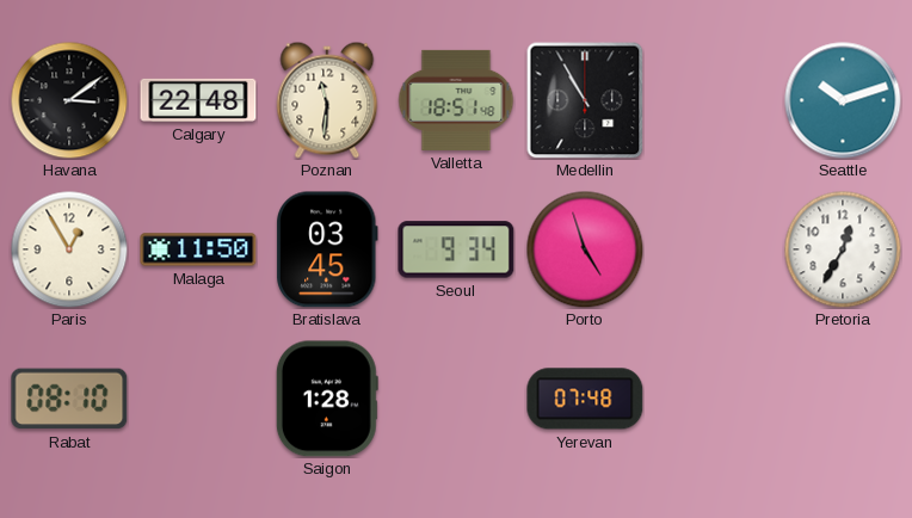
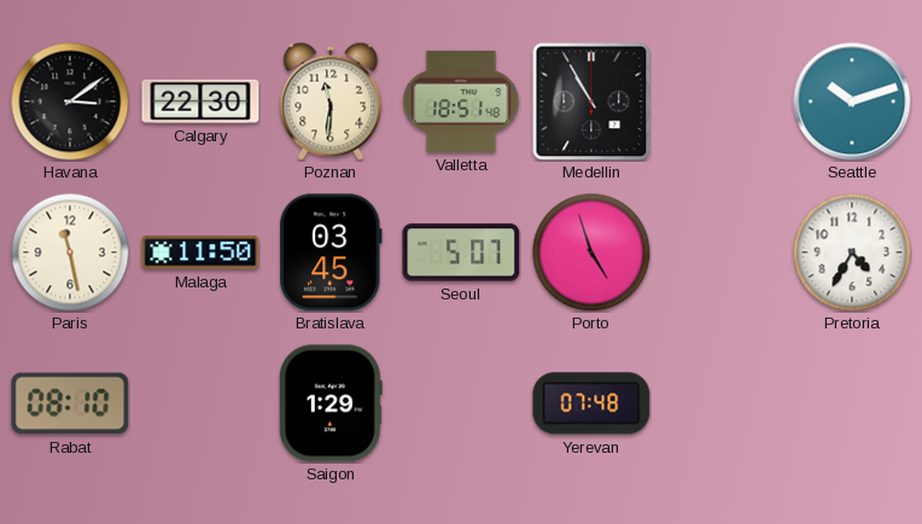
Calgary: 22:48 -> 22:30 (200, 101)
Paris: 12:55 -> 11:28 (70, 252)
Seoul: 9:34 -> 5:07 (461, 252)
Pretoria: 12:35 -> 4:35 (852, 252)
Saigon: 1:28 -> 1:29 (331, 403)
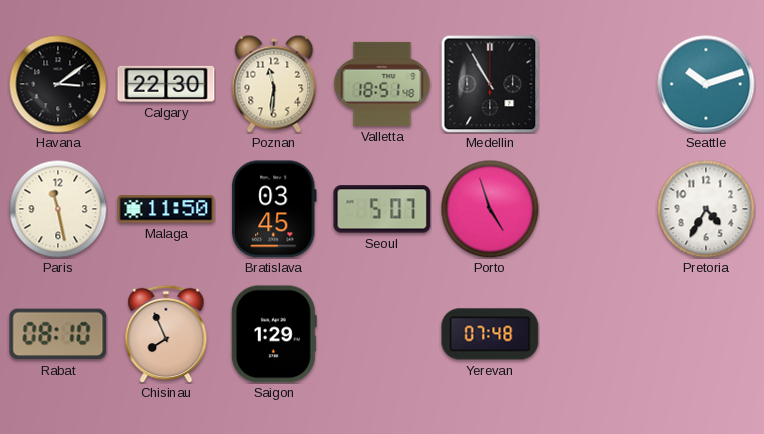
Chisinau: none -> 7:56 (166, 334)
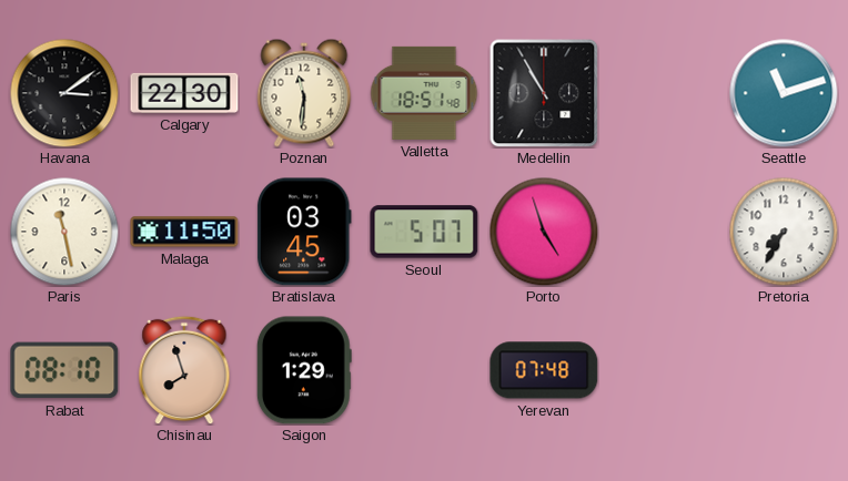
Seattle: 10:12 -> 11:12 (784, 93)
Pretoria: 4:35 -> 7:35 (784, 232)
Chisinau: 7:56 -> 7:57 (184, 370)
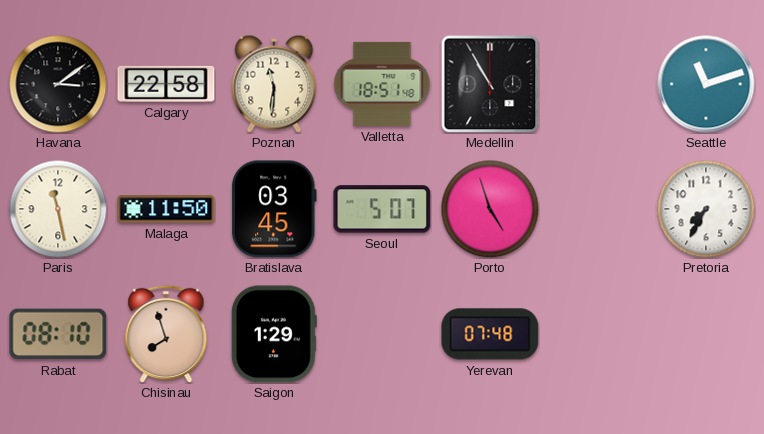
Calgary: 22:30 -> 22:58 (166, 84)
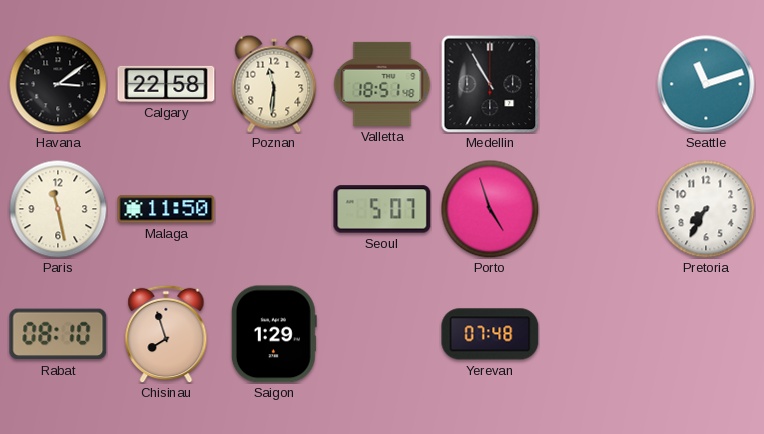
Bratislava: 03:45 -> none (274, 209)
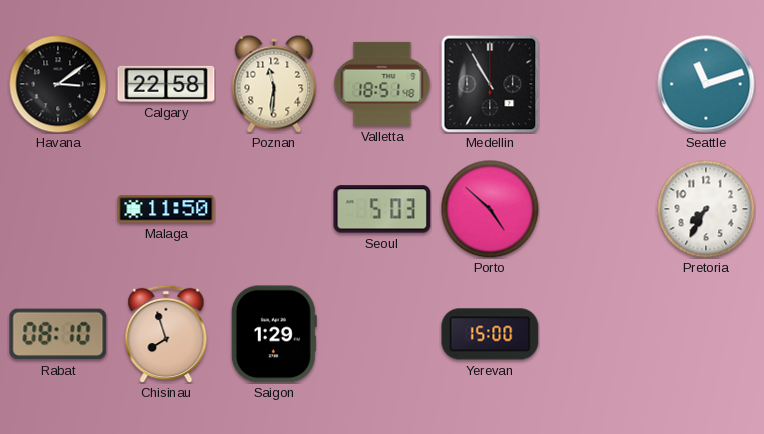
Paris: 11:28 -> none (58, 209)
Seoul: 5:07 -> 5:03 (382, 209)
Porto: 4:57 -> 4:52 (490, 209)
Yerevan: 07:48 -> 15:00 (490, 334)
